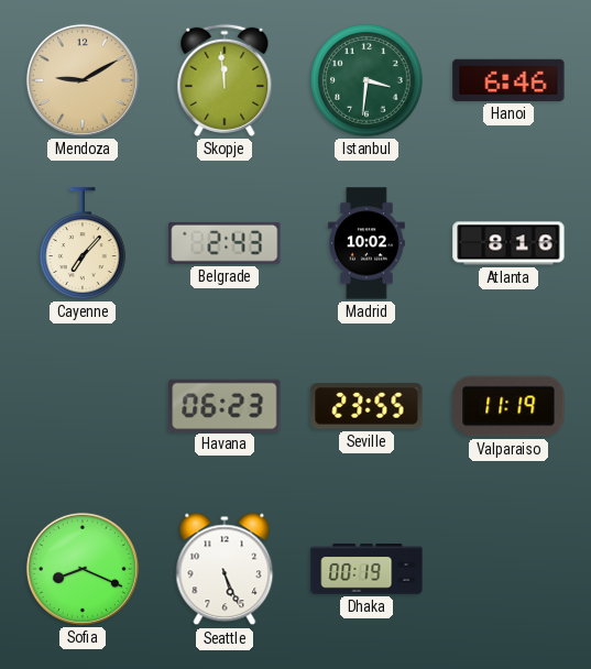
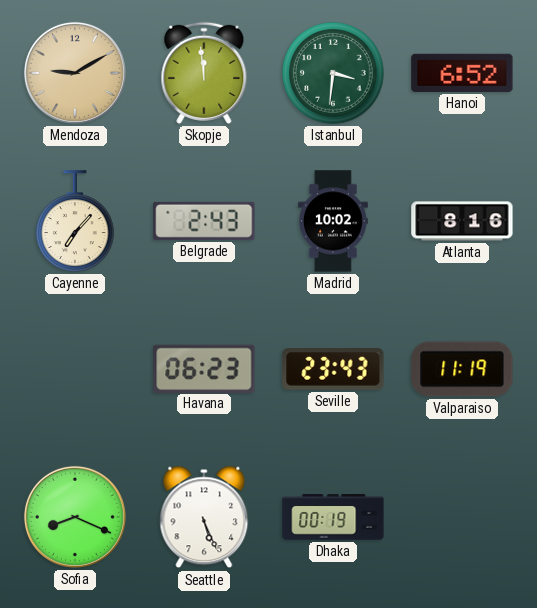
Hanoi: 6:46 -> 6:52 (462, 73)
Seville: 23:55 -> 23:43 (333, 369)
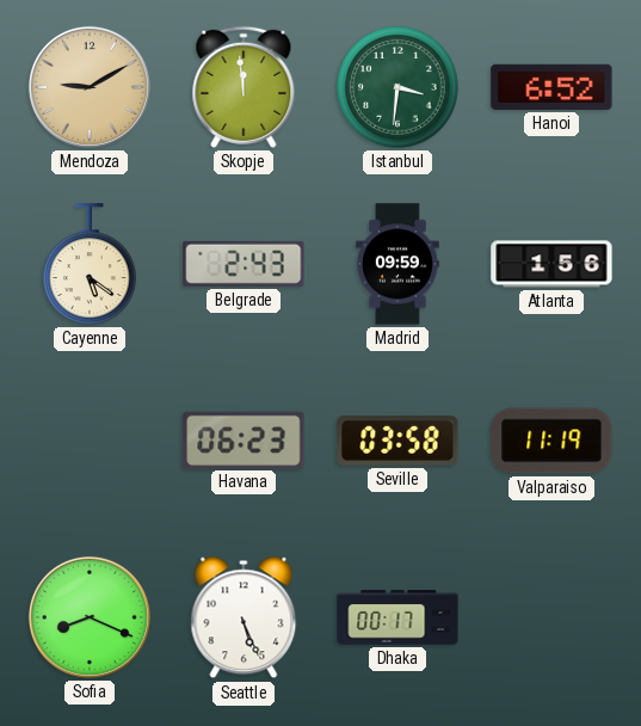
Cayenne: 7:07 -> 5:21 (91, 264)
Madrid: 10:02 -> 09:59 (399, 264)
Atlanta: 8:16 -> 1:56 (551, 264)
Seville: 23:43 -> 03:58 (397, 441)
Dhaka: 00:19 -> 00:17 (397, 617)
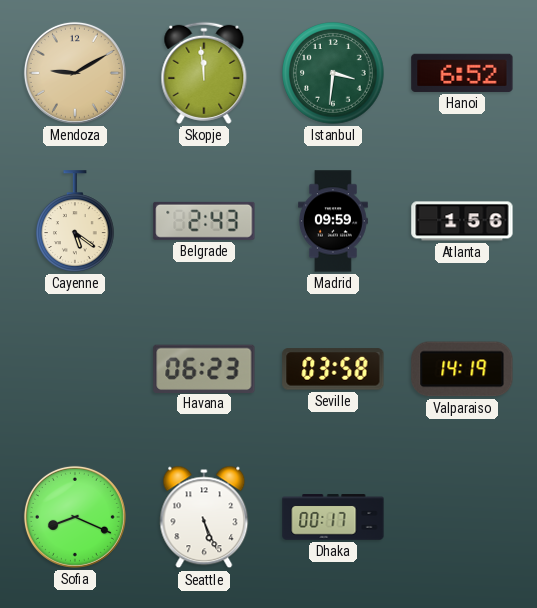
Valparaiso: 11:19 -> 14:19 (462, 369)
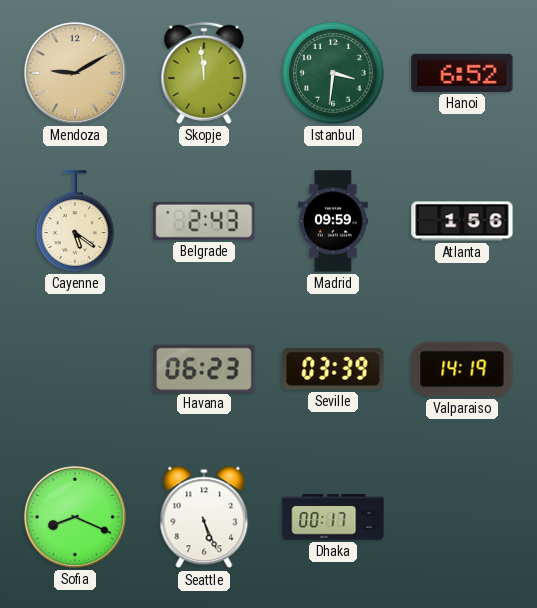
Seville: 03:58 -> 03:39 (333, 369)
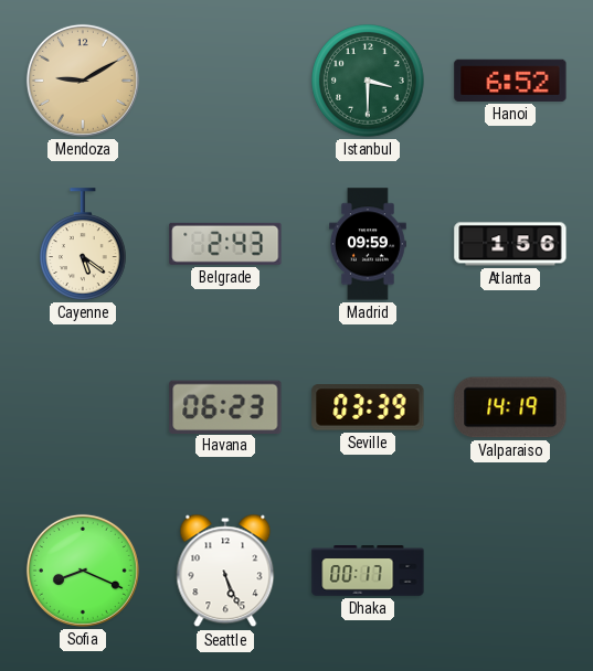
Skopje: 11:59 -> none (204, 73)
Istanbul: 3:31 -> 3:30 (368, 81)
